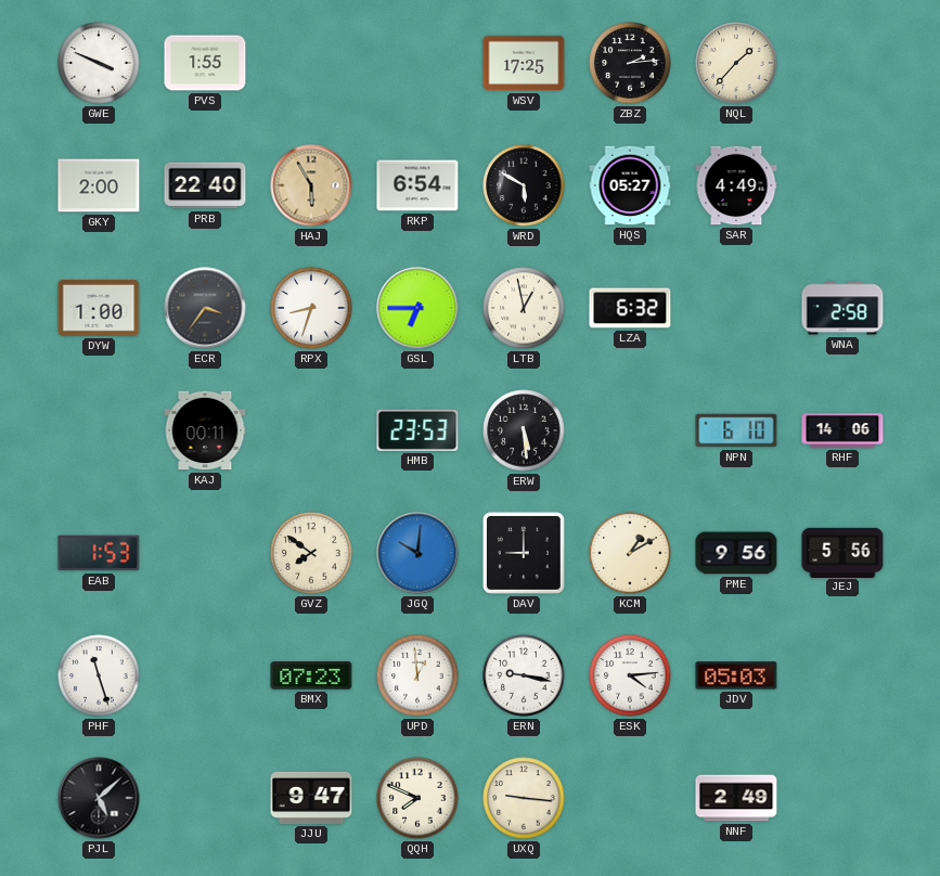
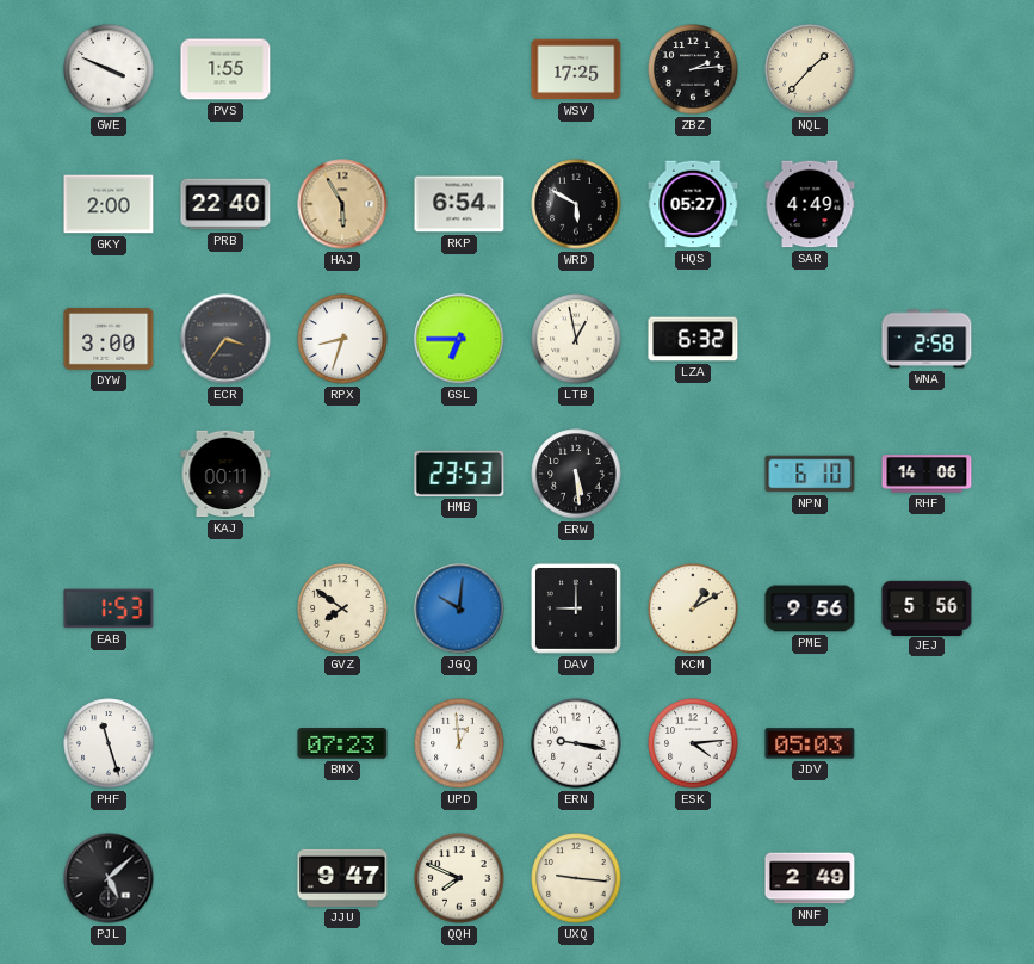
DYW: 1:00 -> 3:00 (109, 339)
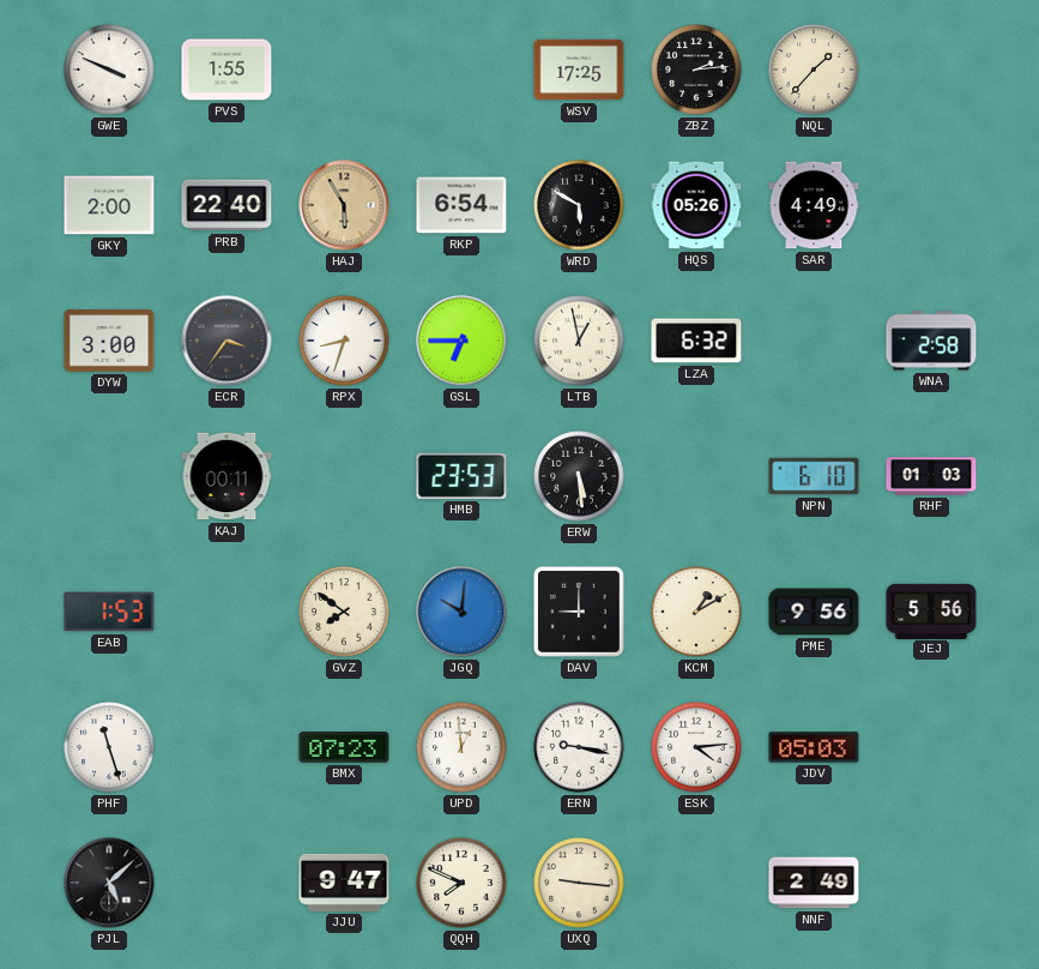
HQS: 05:27 -> 05:26 (696, 205)
RHF: 14:06 -> 01:03 (931, 476)
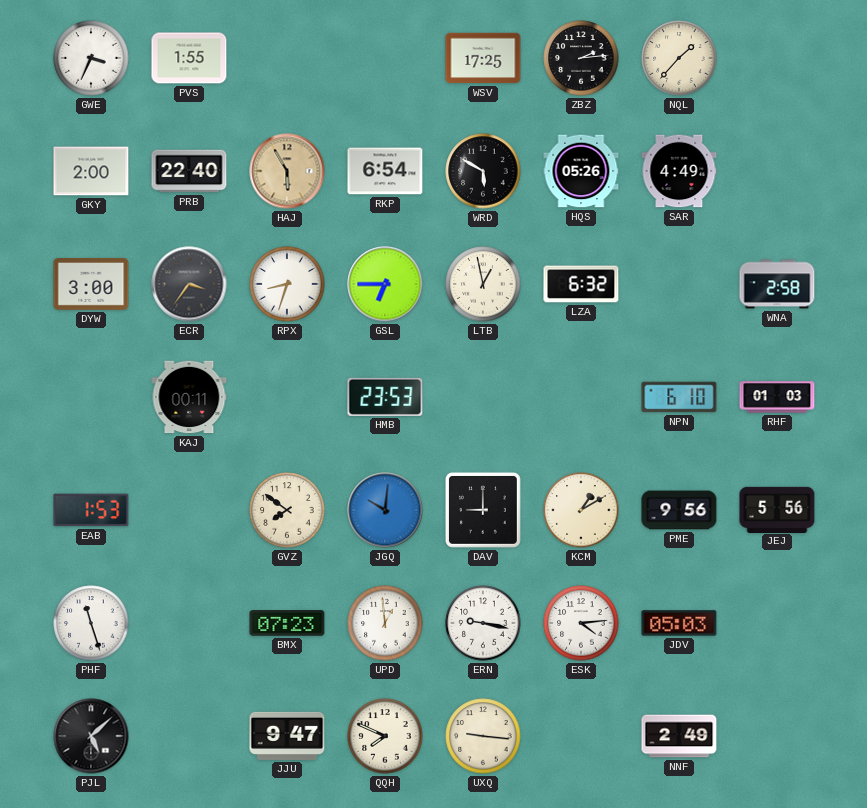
GWE: 3:49 -> 3:34 (91, 58)
ERW: 5:29 -> none (579, 476)
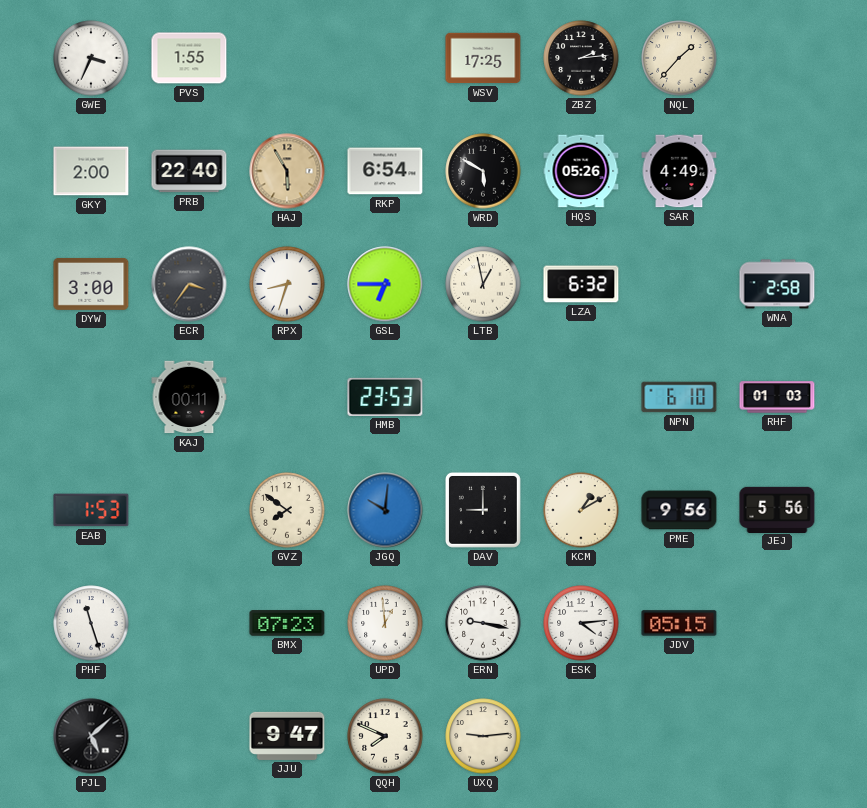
JDV: 05:03 -> 05:15 (679, 623)
UXQ: 9:16 -> 9:14 (483, 736)
NNF: 2:49 -> none (679, 736)
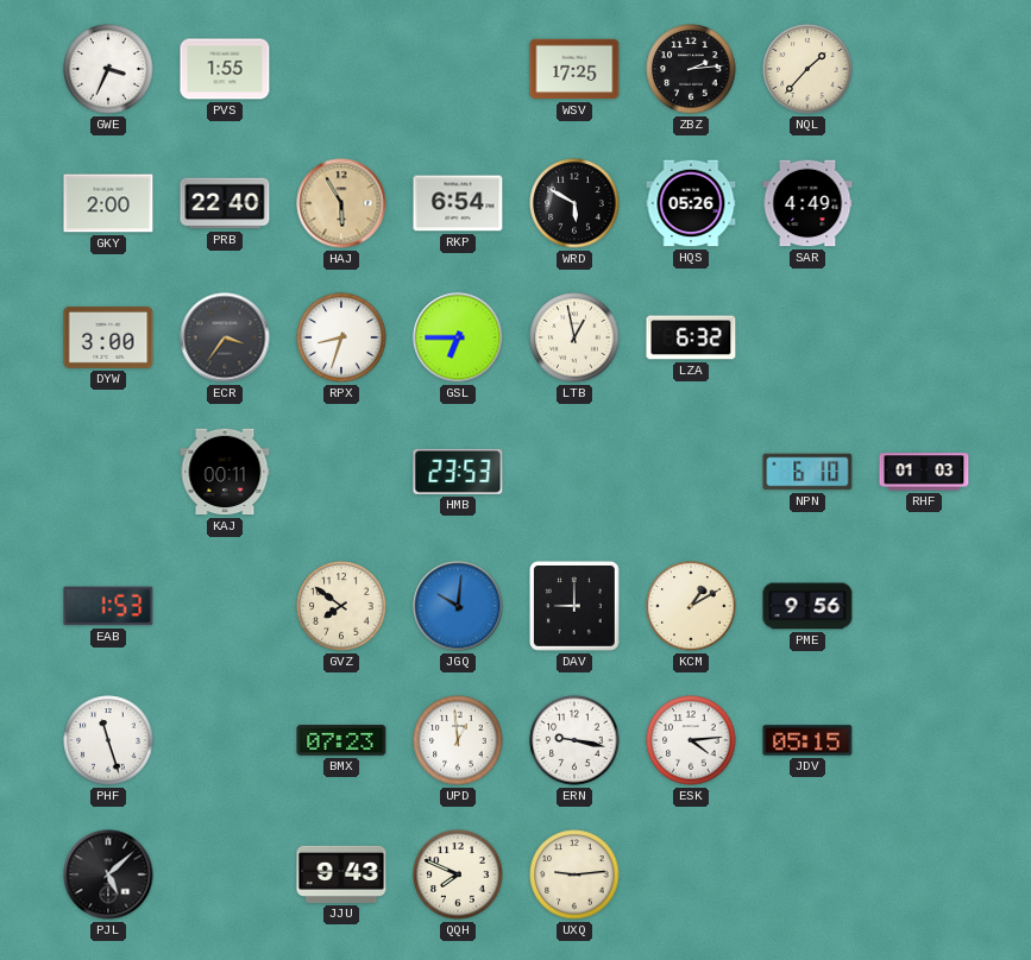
WNA: 2:58 -> none (777, 284)
JEJ: 5:56 -> none (777, 509)
JJU: 9:47 -> 9:43 (341, 874)
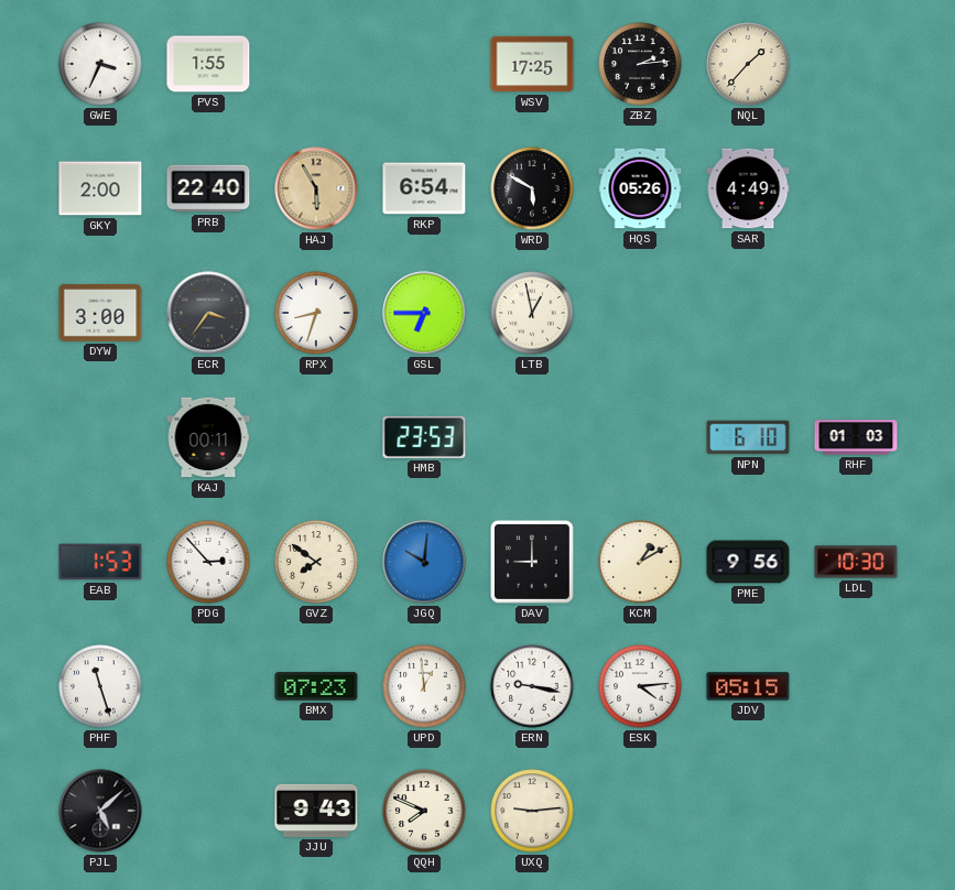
LZA: 6:32 -> none (691, 337)
PDG: none -> 2:53 (208, 562)
LDL: none -> 10:30 (856, 562)
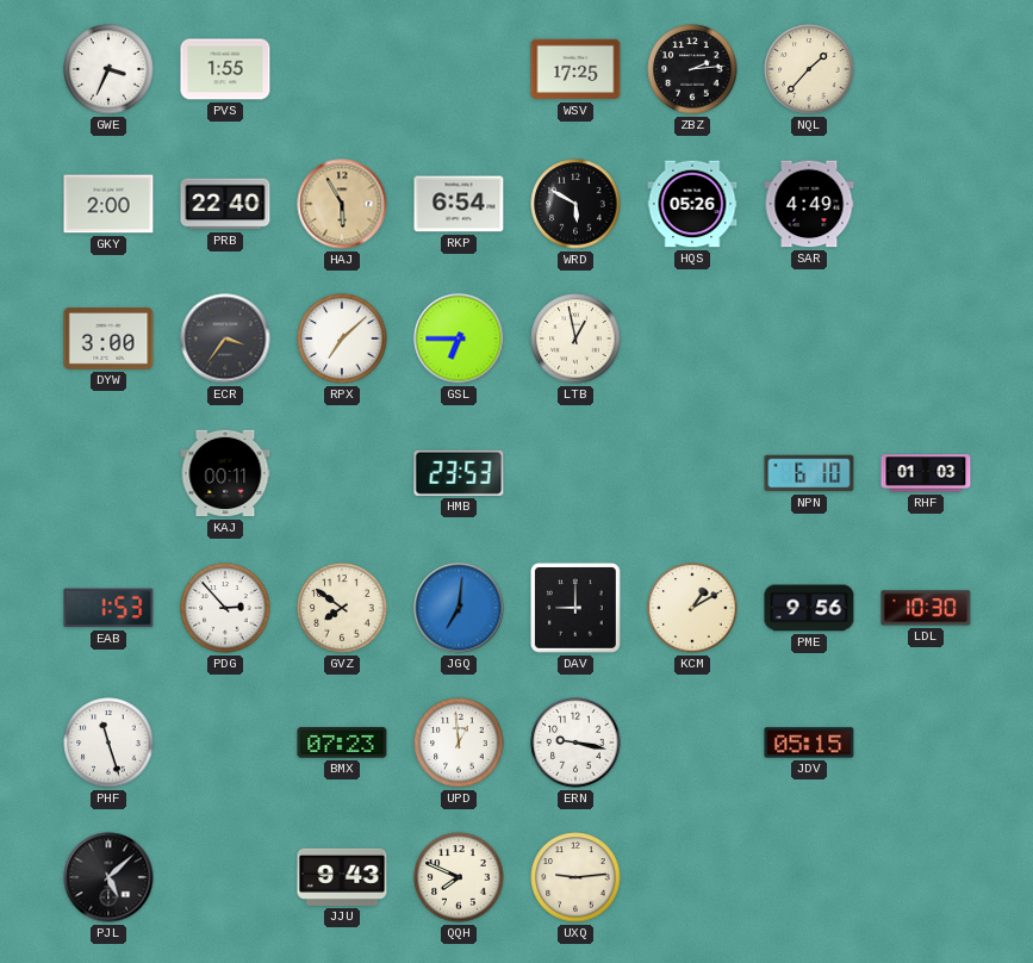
RPX: 8:33 -> 7:08 (342, 338)
JGQ: 10:01 -> 7:01 (459, 608)
ESK: 4:14 -> none (640, 686)
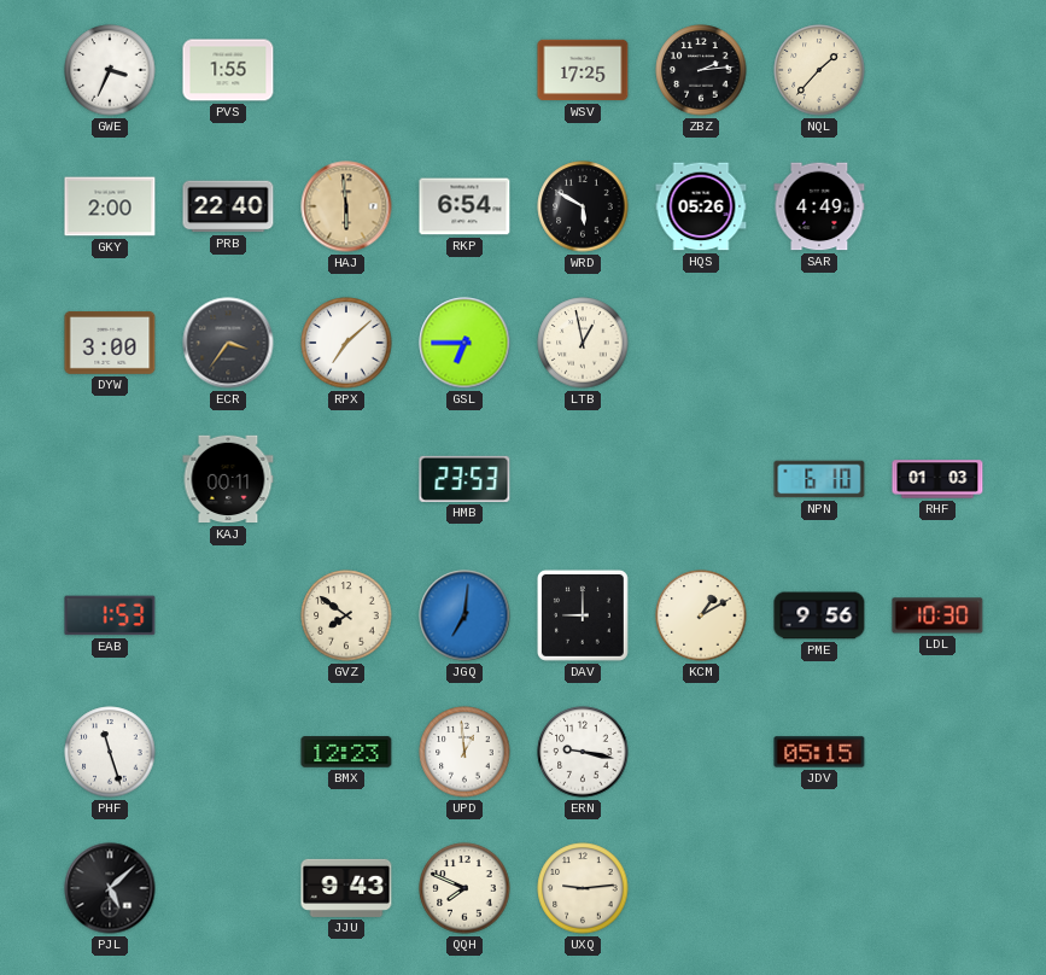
HAJ: 5:55 -> 5:59 (346, 206)
PDG: 2:53 -> none (225, 608)
BMX: 07:23 -> 12:23 (346, 752)
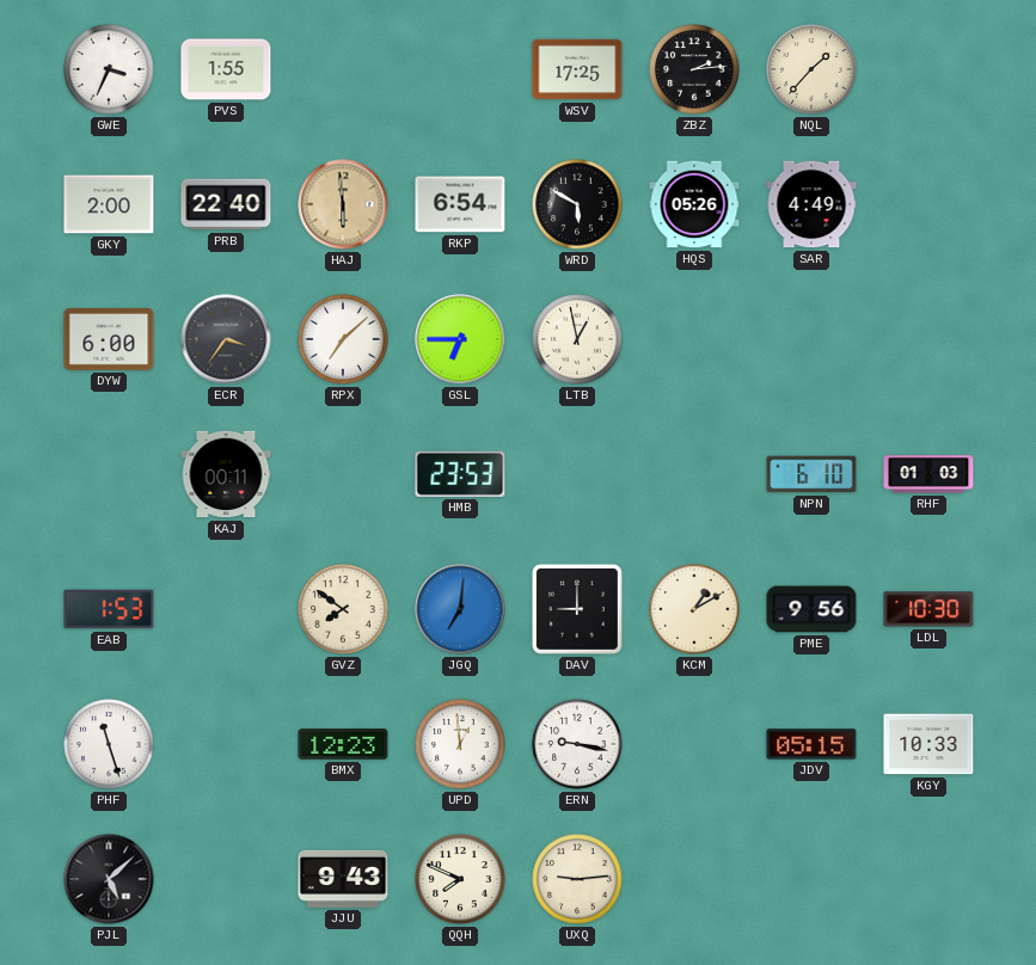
DYW: 3:00 -> 6:00 (109, 339)
KGY: none -> 10:33 (928, 744)
